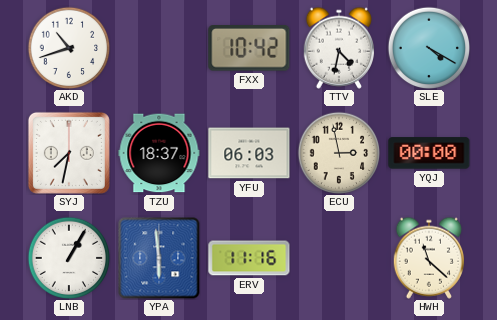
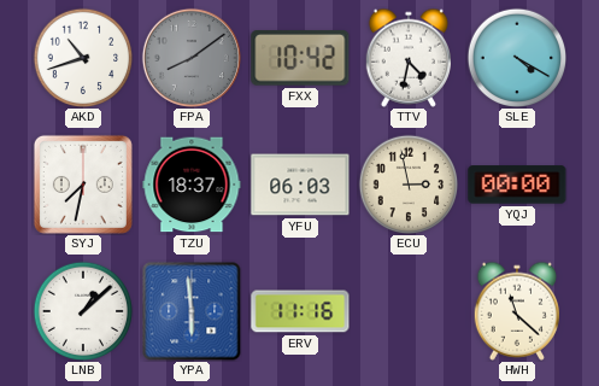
FPA: none -> 8:09 (192, 58)
LNB: 1:05 -> 1:08 (83, 311)
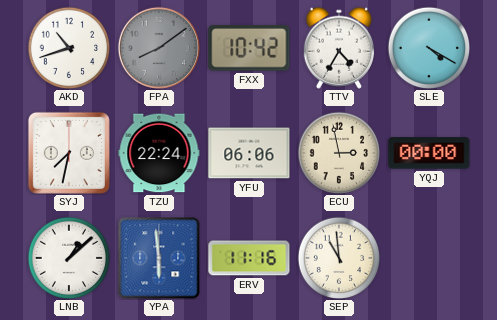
TTV: 4:32 -> 4:35 (338, 48)
TZU: 18:37 -> 22:24 (159, 153)
YFU: 06:03 -> 06:06 (249, 153)
SEP: none -> 10:59 (339, 258)
HWH: 11:22 -> none (516, 311)
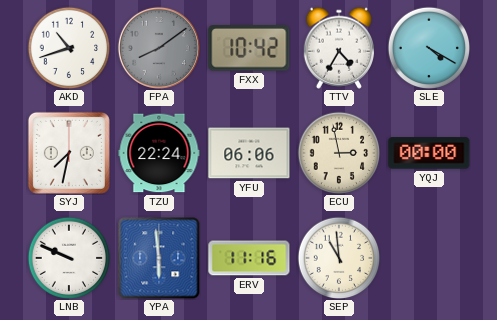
LNB: 1:08 -> 9:49 (69, 258)
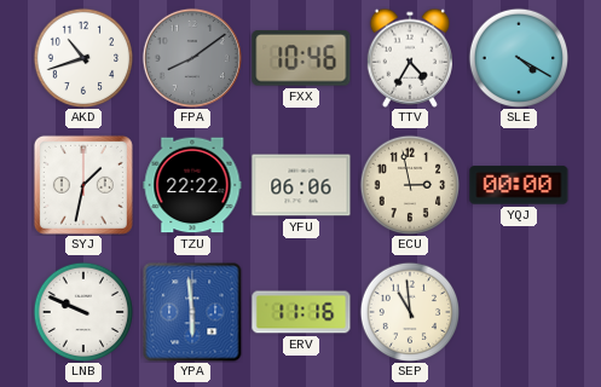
FXX: 10:42 -> 10:46 (301, 58)
SYJ: 7:32 -> 1:32 (83, 185)
TZU: 22:24 -> 22:22 (192, 185)
